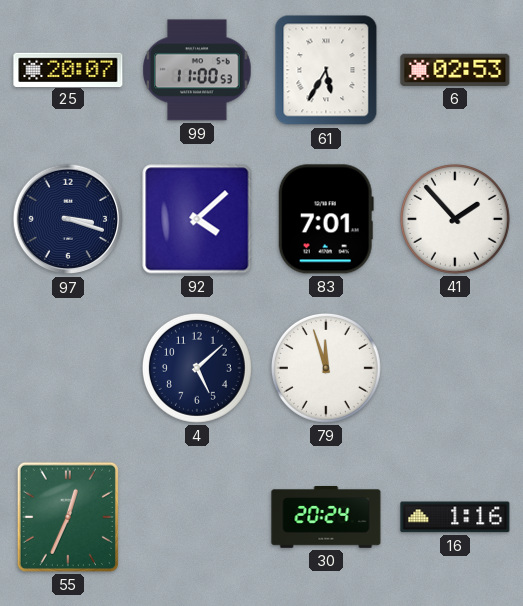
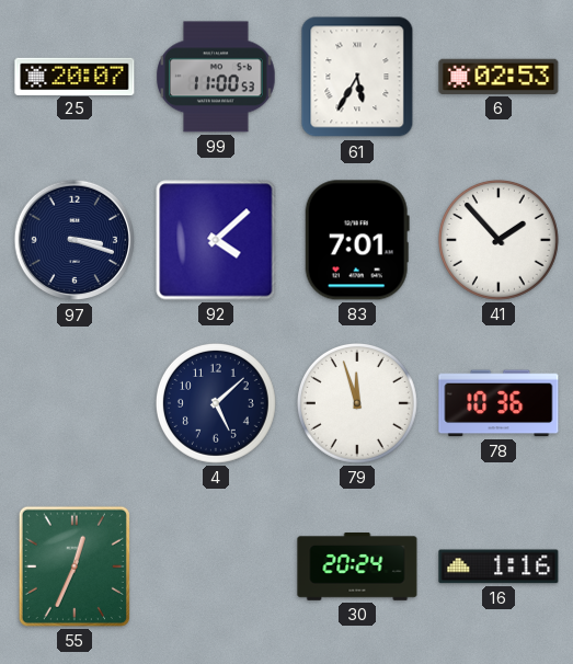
78: none -> 10:36 (498, 403)
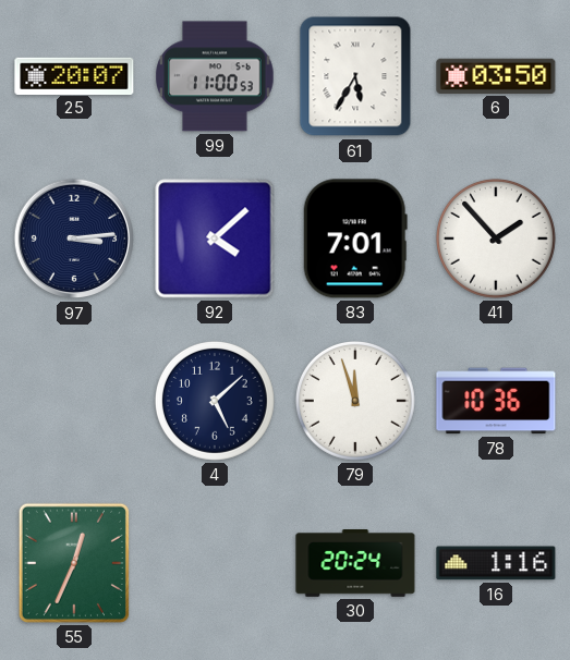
6: 02:53 -> 03:50 (496, 76)
97: 3:18 -> 3:14 (74, 239)
